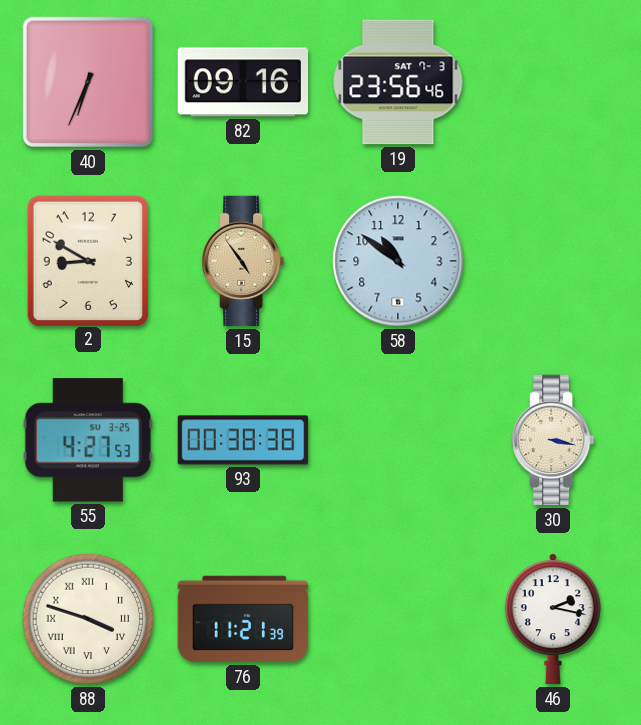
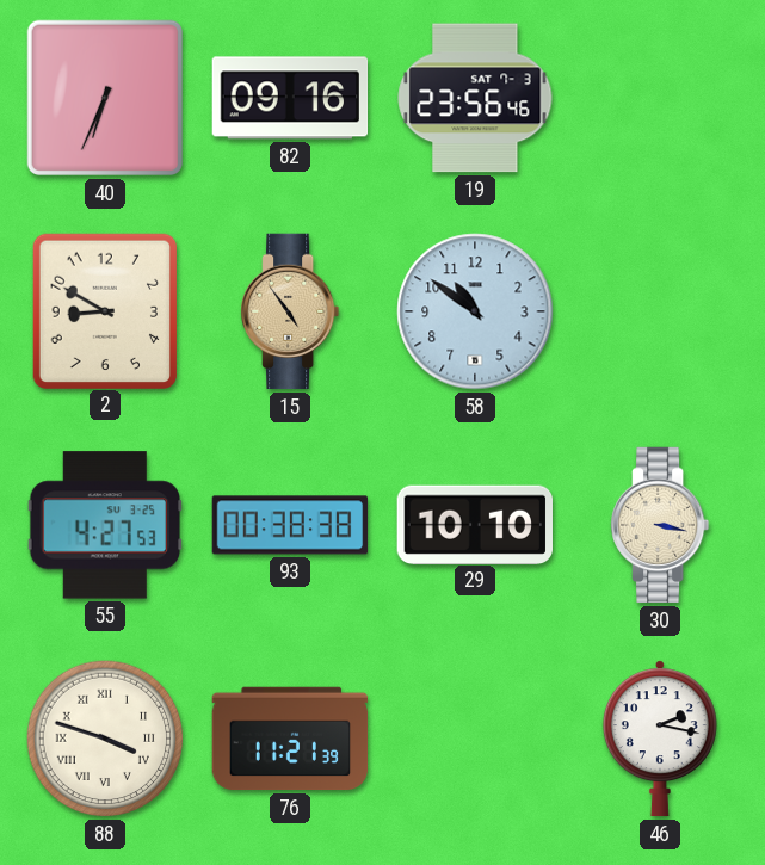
29: none -> 10:10 (474, 524)
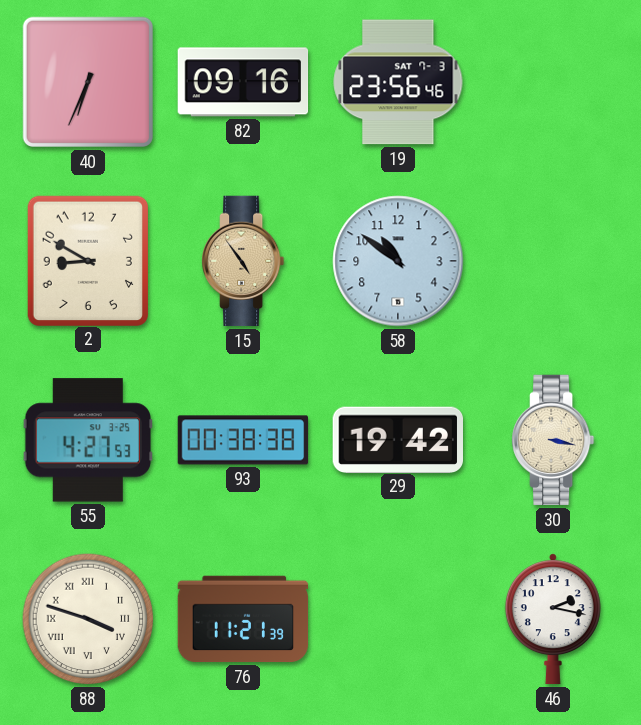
29: 10:10 -> 19:42 (397, 439)
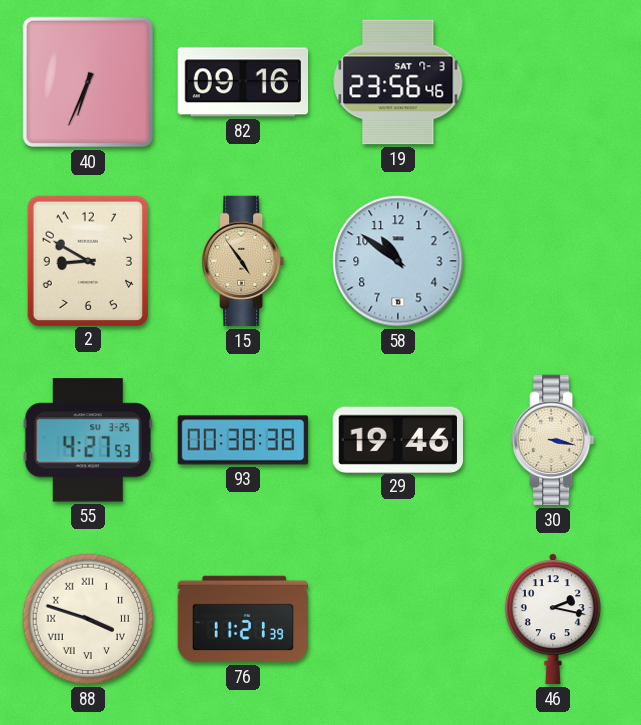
29: 19:42 -> 19:46 (397, 439)
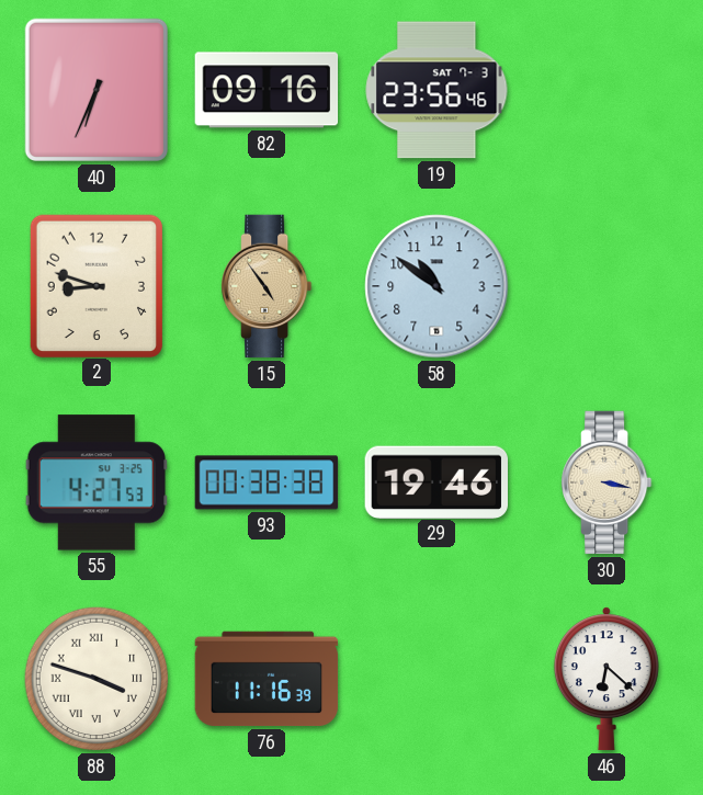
2: 8:50 -> 8:48 (95, 285)
76: 11:21 -> 11:16 (267, 679)
46: 2:17 -> 6:22 (606, 679)
